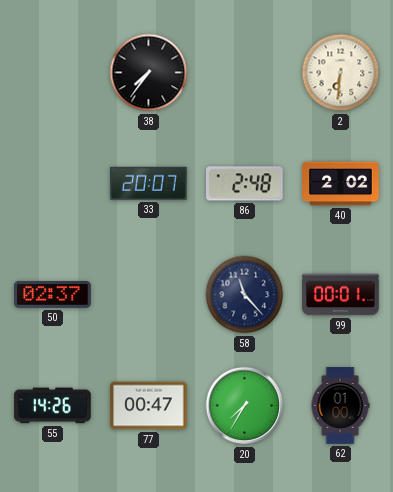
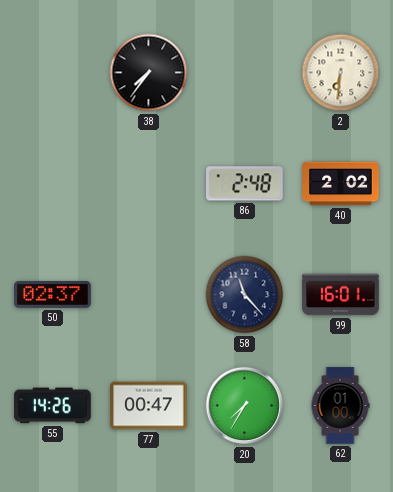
33: 20:07 -> none (149, 183)
99: 00:01 -> 16:01 (341, 295)
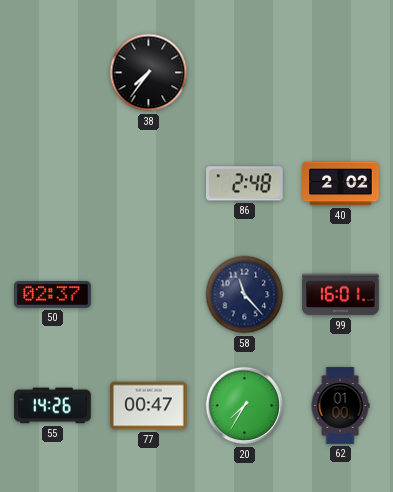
2: 6:31 -> none (341, 73)
